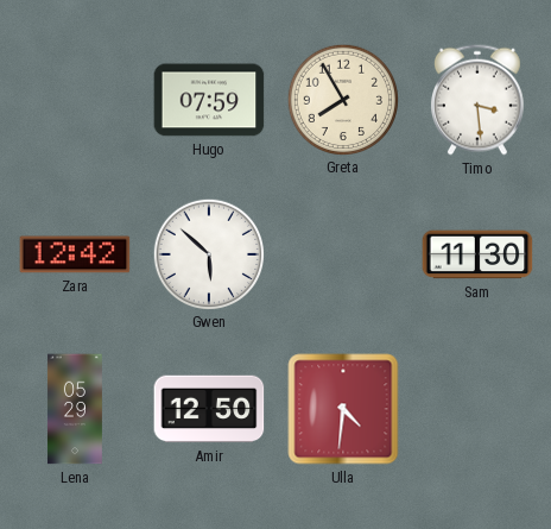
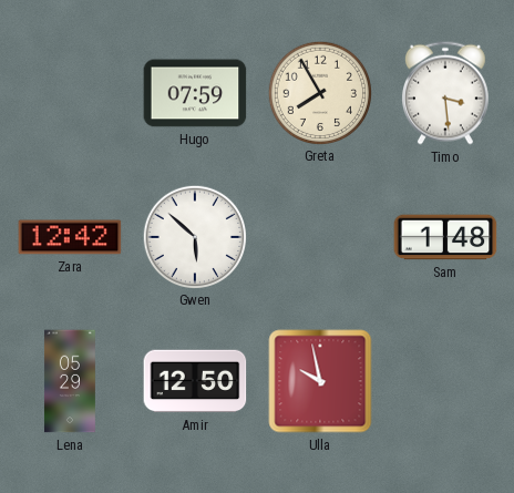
Sam: 11:30 -> 1:48 (445, 237)
Ulla: 4:31 -> 9:58 (320, 381)
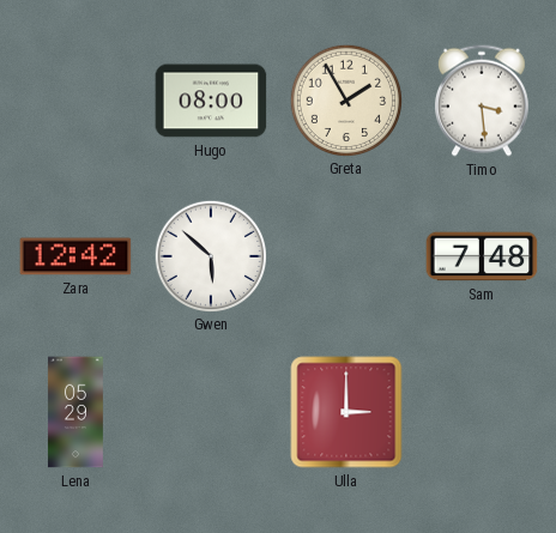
Hugo: 07:59 -> 08:00 (211, 101)
Greta: 7:55 -> 1:55 (345, 99)
Sam: 1:48 -> 7:48 (482, 256)
Amir: 12:50 -> none (195, 381)
Ulla: 9:58 -> 3:00 (346, 412)
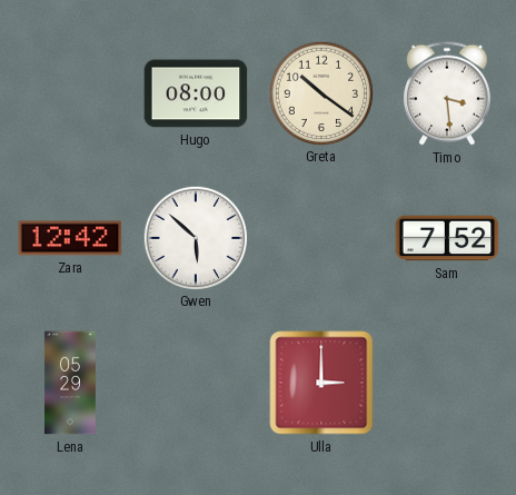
Greta: 1:55 -> 10:21 (320, 92)
Sam: 7:48 -> 7:52 (447, 238)
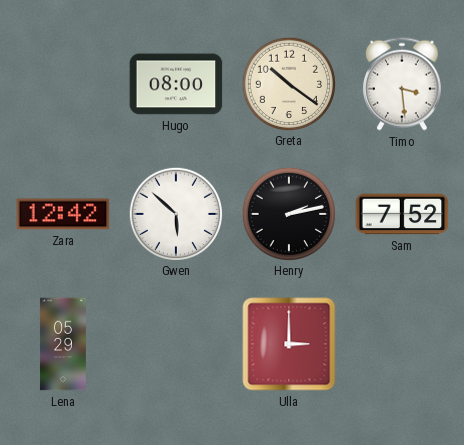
Henry: none -> 2:13 (288, 213)
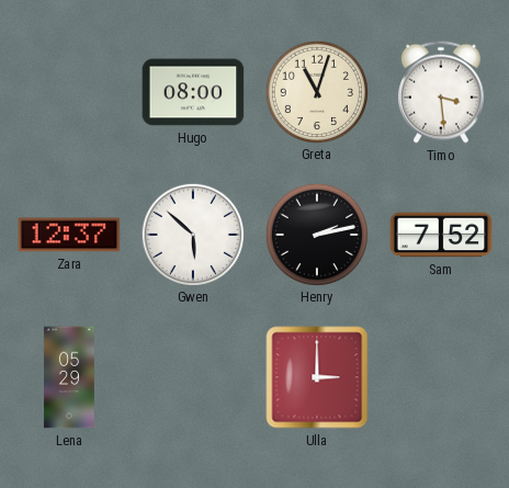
Greta: 10:21 -> 11:03 (316, 91)
Zara: 12:42 -> 12:37 (69, 235)
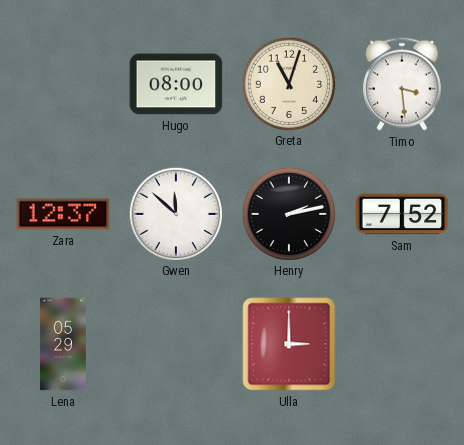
Gwen: 5:52 -> 11:52 (175, 213)
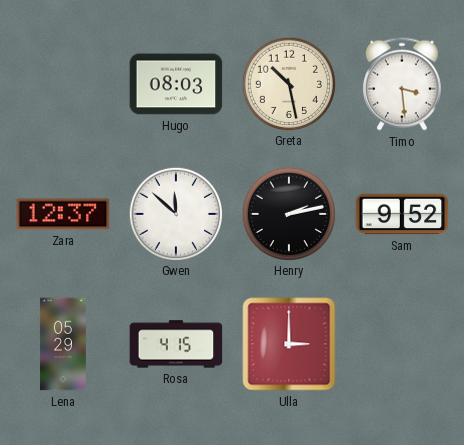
Hugo: 08:00 -> 08:03 (176, 84)
Greta: 11:03 -> 10:28 (288, 83)
Sam: 7:52 -> 9:52 (402, 214)
Rosa: none -> 4:15 (176, 344)
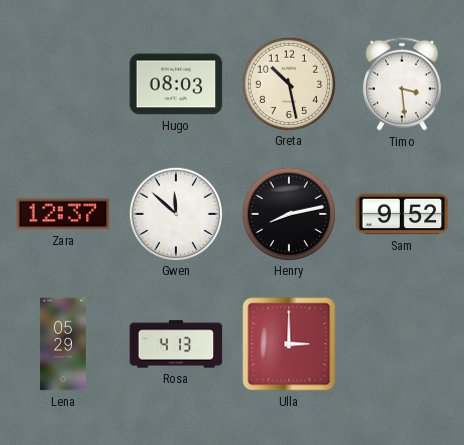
Henry: 2:13 -> 8:13 (288, 213)
Rosa: 4:15 -> 4:13 (176, 344)
